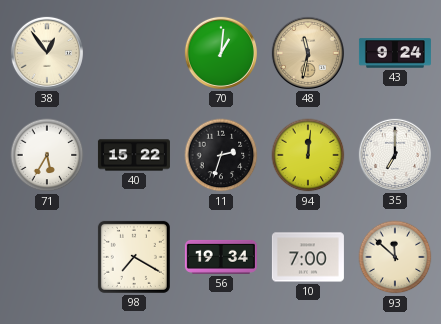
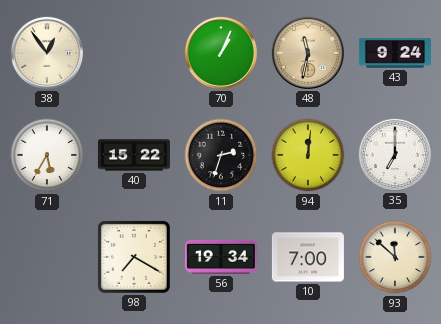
70: 1:01 -> 1:04 (221, 53)
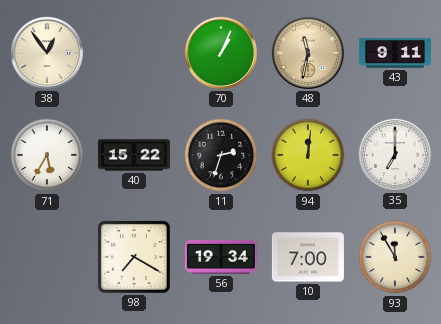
43: 9:24 -> 9:11 (395, 53)
93: 11:52 -> 11:55 (395, 257)
